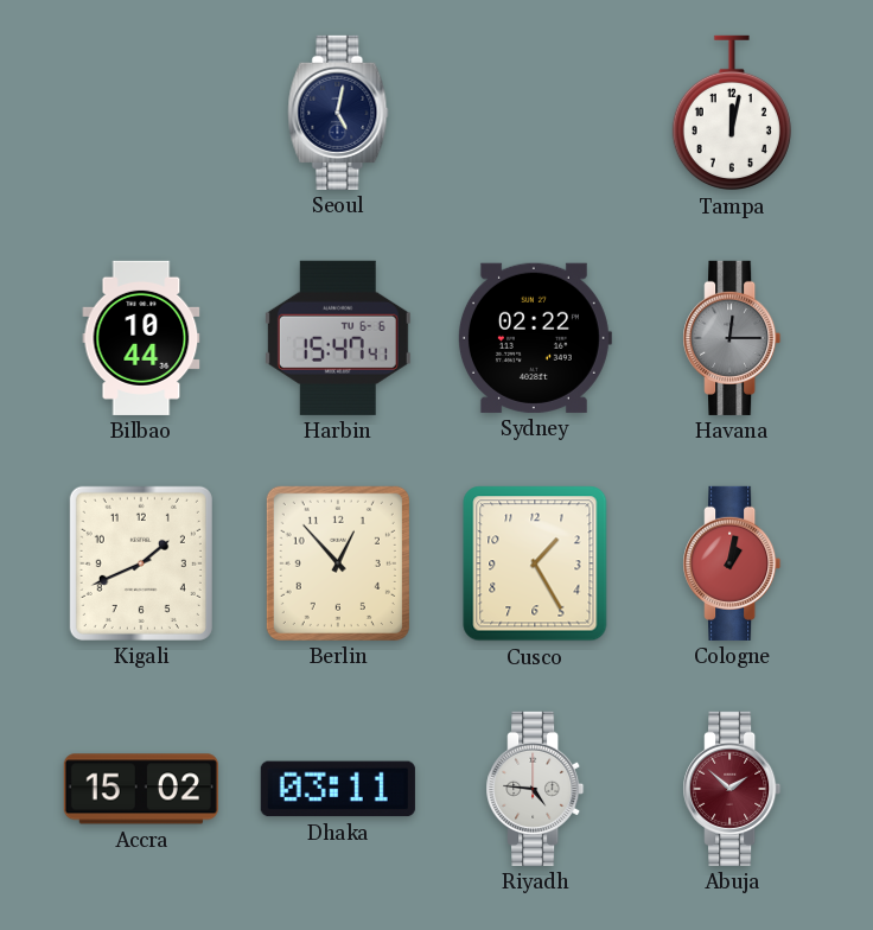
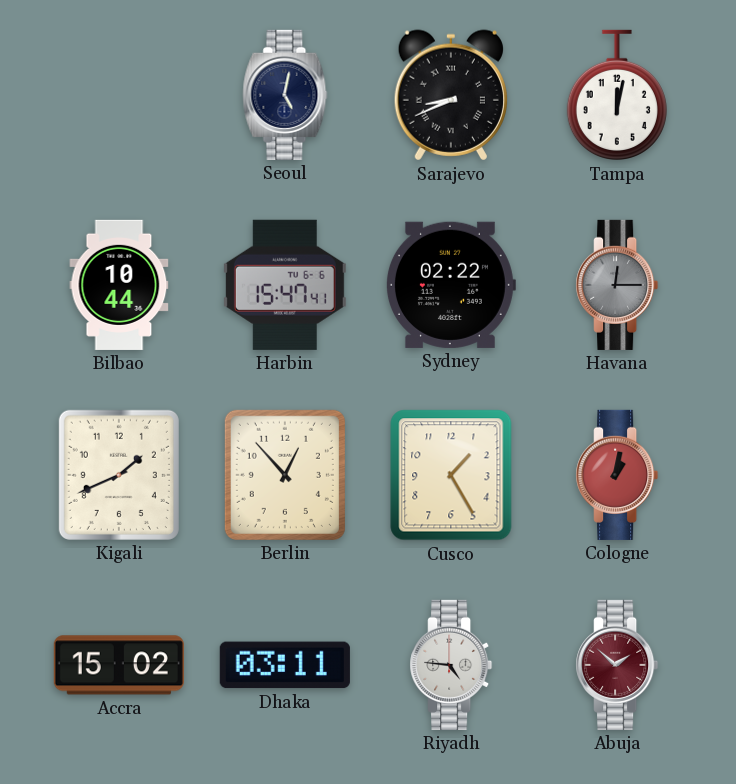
Sarajevo: none -> 8:41 (451, 95)
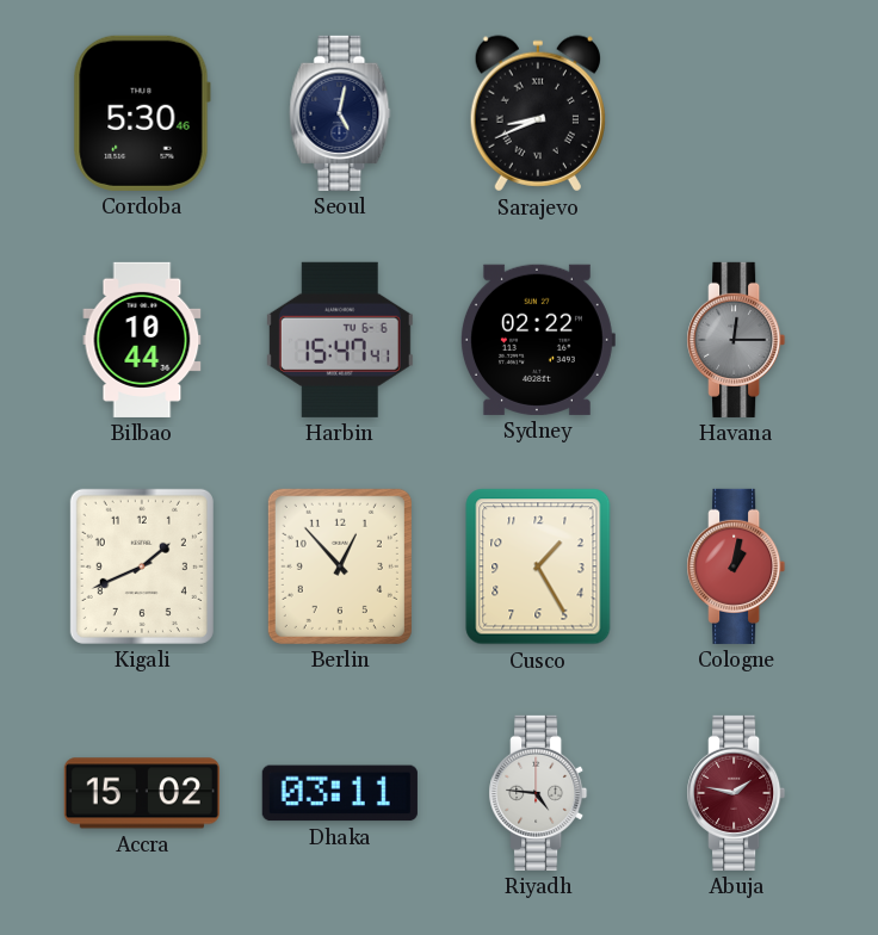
Cordoba: none -> 5:30 (142, 113)
Tampa: 12:02 -> none (617, 95)
Abuja: 1:52 -> 1:47 (736, 793)
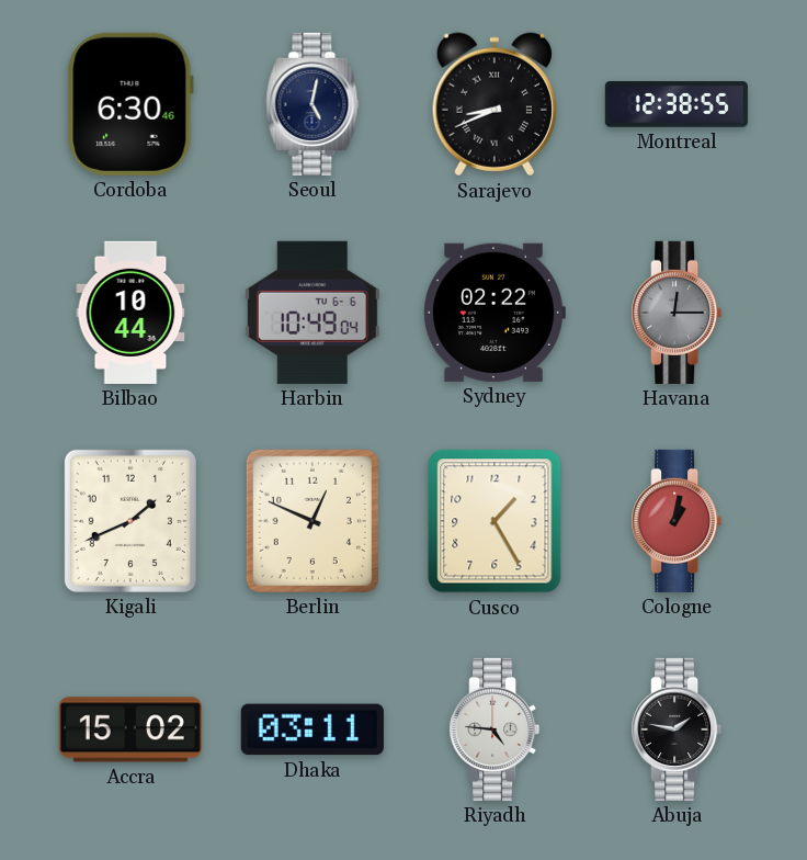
Cordoba: 5:30 -> 6:30 (130, 104)
Montreal: none -> 12:38 (677, 104)
Harbin: 15:47 -> 10:49 (312, 313)
Berlin: 12:53 -> 12:49 (312, 521)
Abuja dial: burgundy -> black (677, 729)
